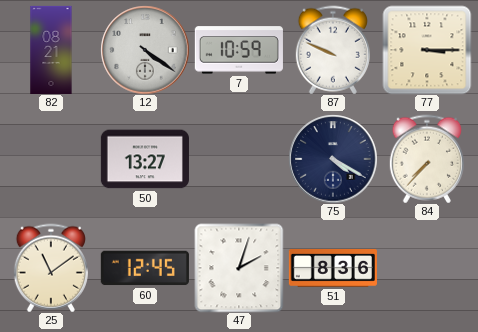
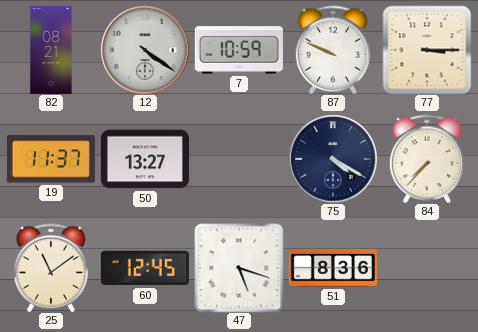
19: none -> 11:37 (51, 159)
47: 2:03 -> 5:18 (239, 268)
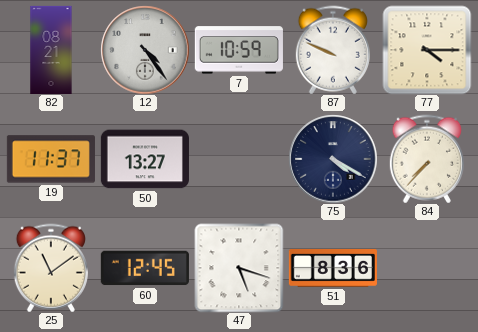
12: 4:21 -> 4:24 (145, 50)
77: 3:15 -> 4:15 (427, 50)
